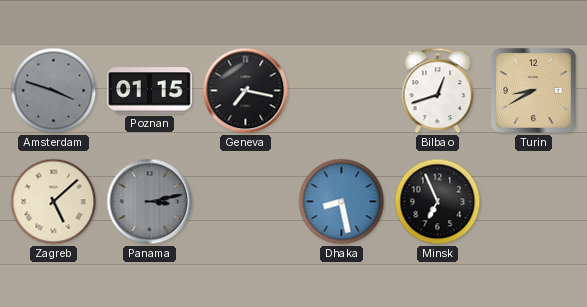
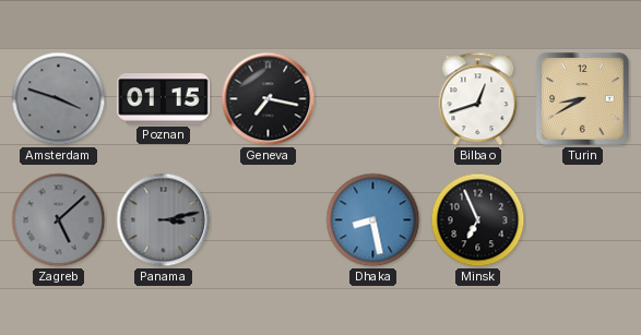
Zagreb dial: cream -> grey (59, 220)
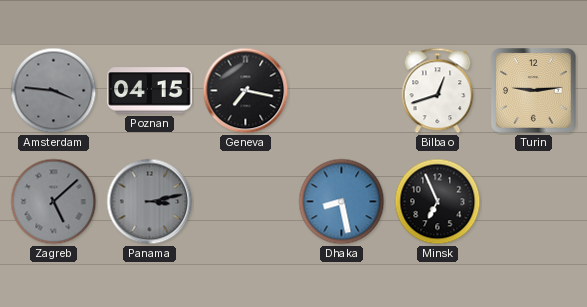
Amsterdam: 3:48 -> 3:46 (54, 91)
Poznan: 01:15 -> 04:15 (150, 91)
Turin: 8:40 -> 9:14 (534, 91)
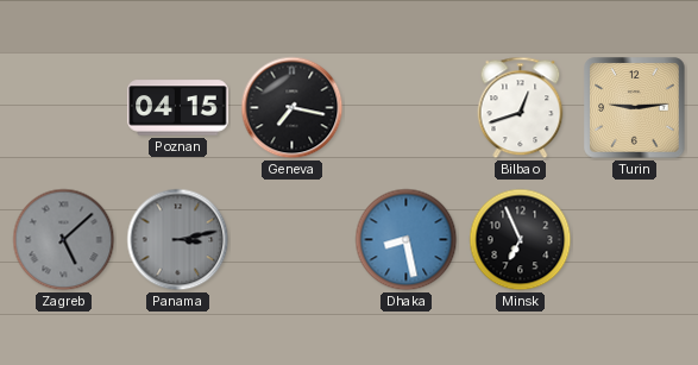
Amsterdam: 3:46 -> none (54, 91)
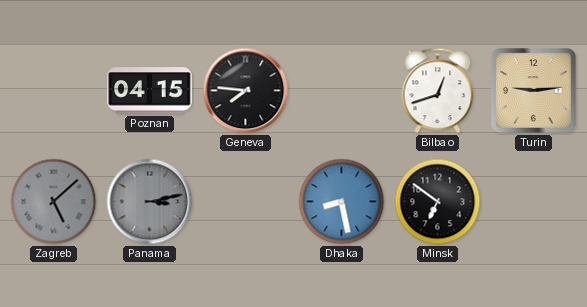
Geneva: 7:17 -> 7:46 (246, 91)
Minsk: 6:56 -> 6:51 (438, 202)
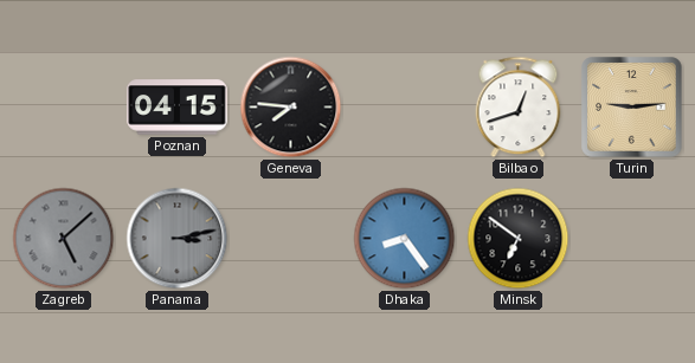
Dhaka: 8:28 -> 8:24 (405, 239)
